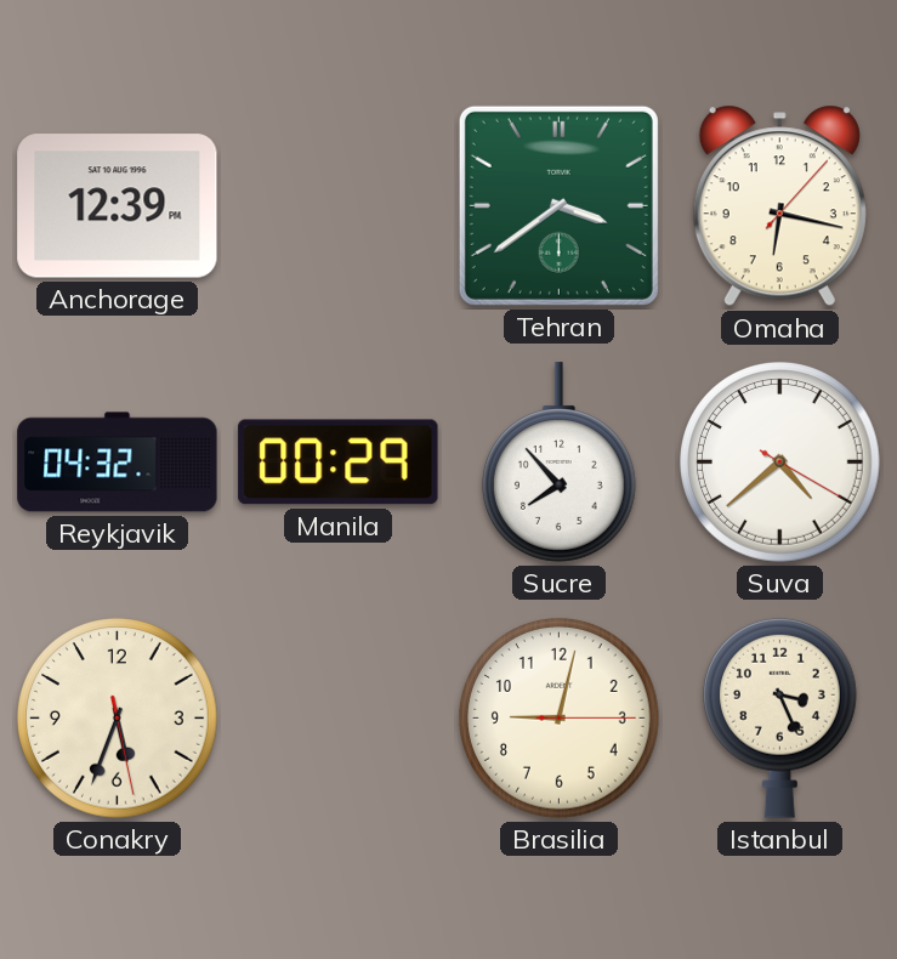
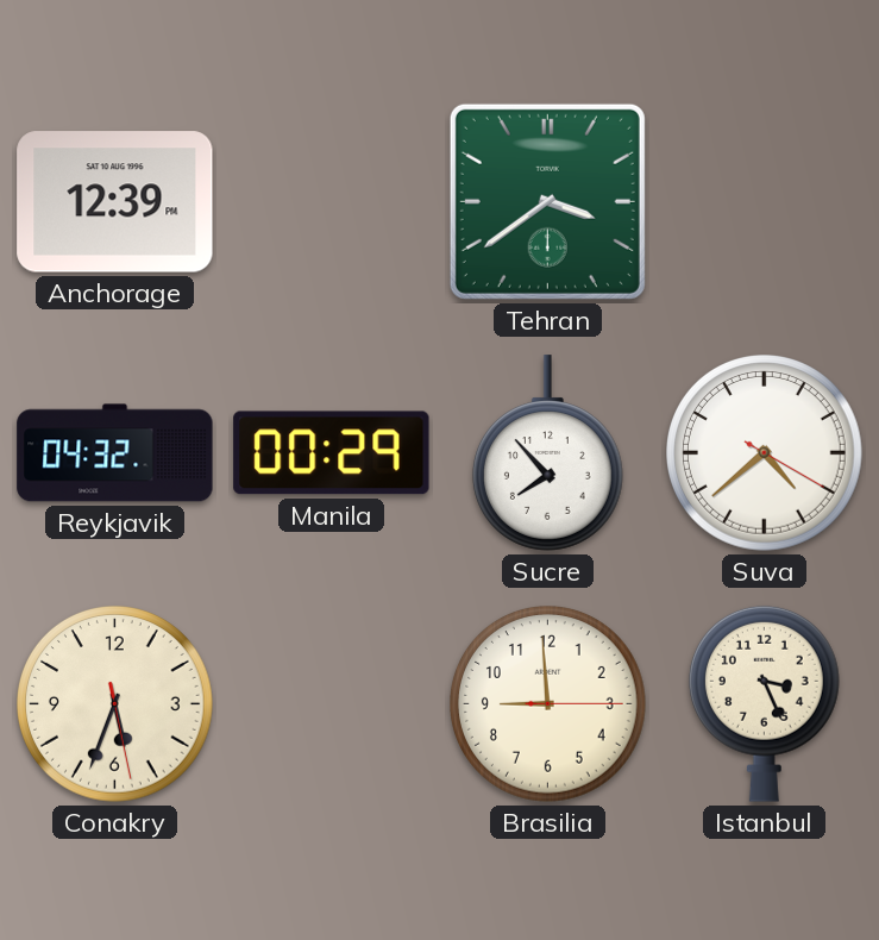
Omaha: 6:17 -> none (779, 206)
Brasilia: 9:02 -> 8:59 (548, 704)
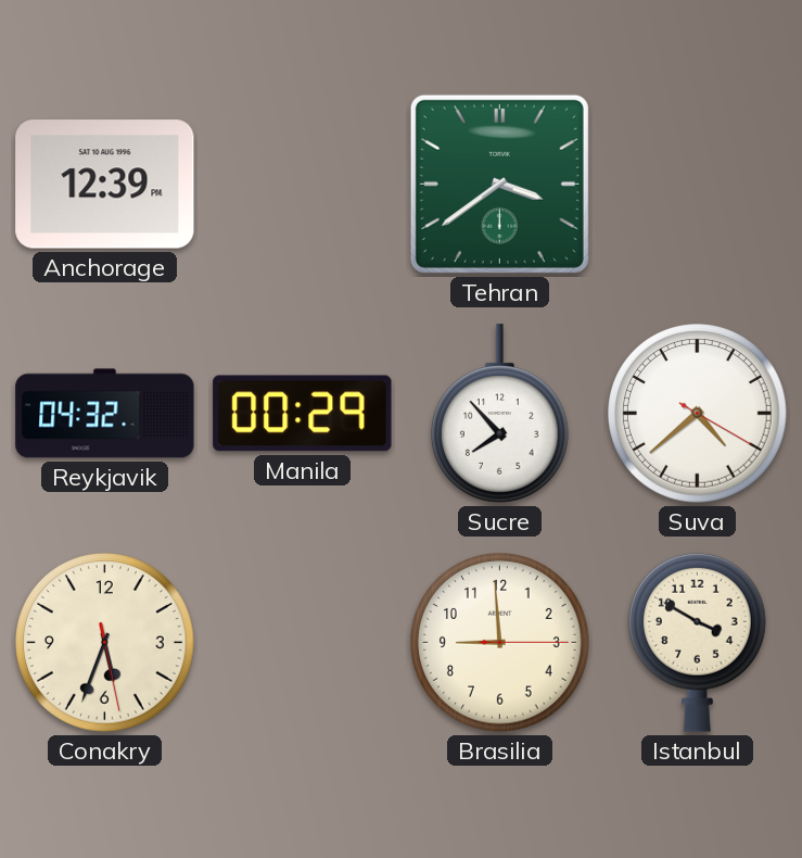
Istanbul: 3:26 -> 3:50 (697, 642)
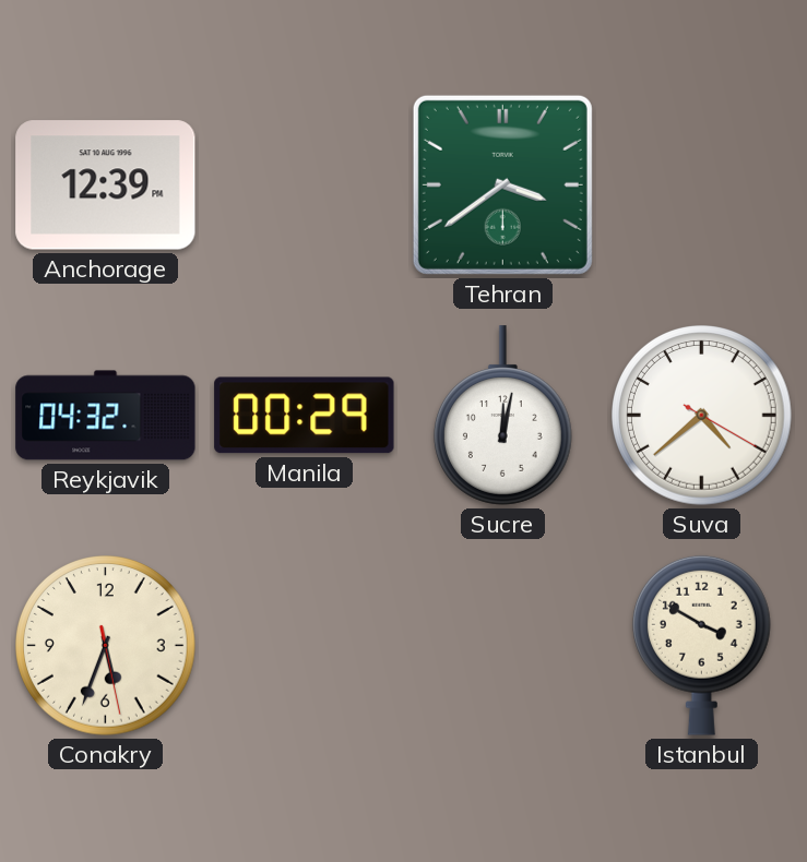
Sucre: 7:53 -> 12:02 (502, 416)
Brasilia: 8:59 -> none (500, 643)
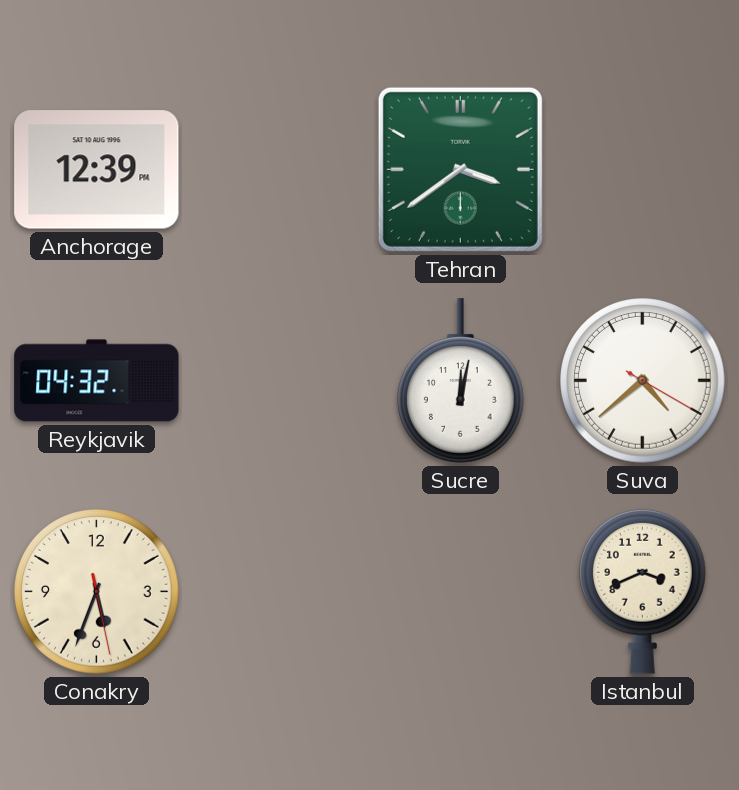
Manila: 00:29 -> none (305, 416)
Istanbul: 3:50 -> 3:41 (642, 591)
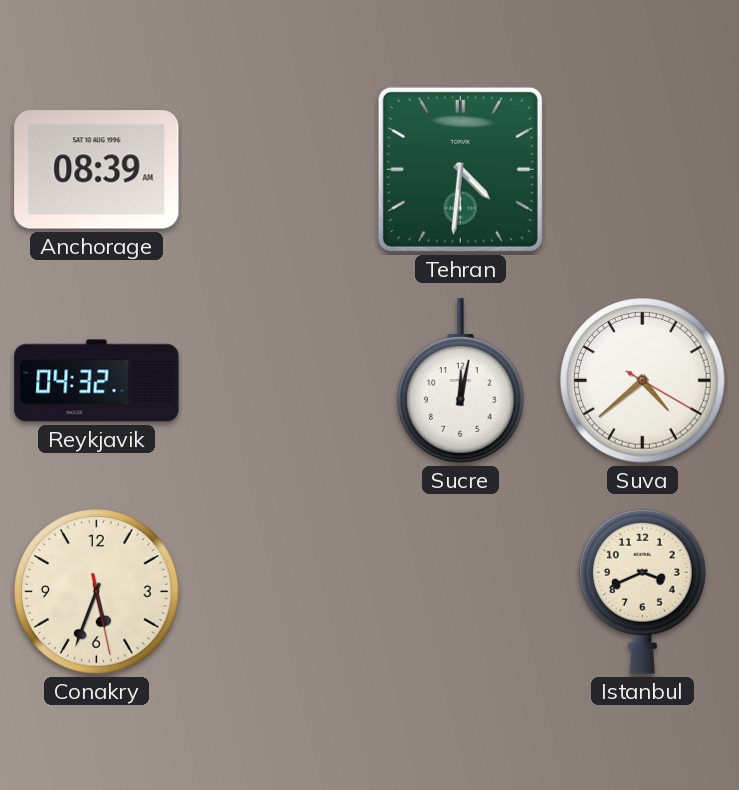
Anchorage: 12:39 -> 08:39 (97, 170)
Tehran: 3:39 -> 4:31 (460, 169)
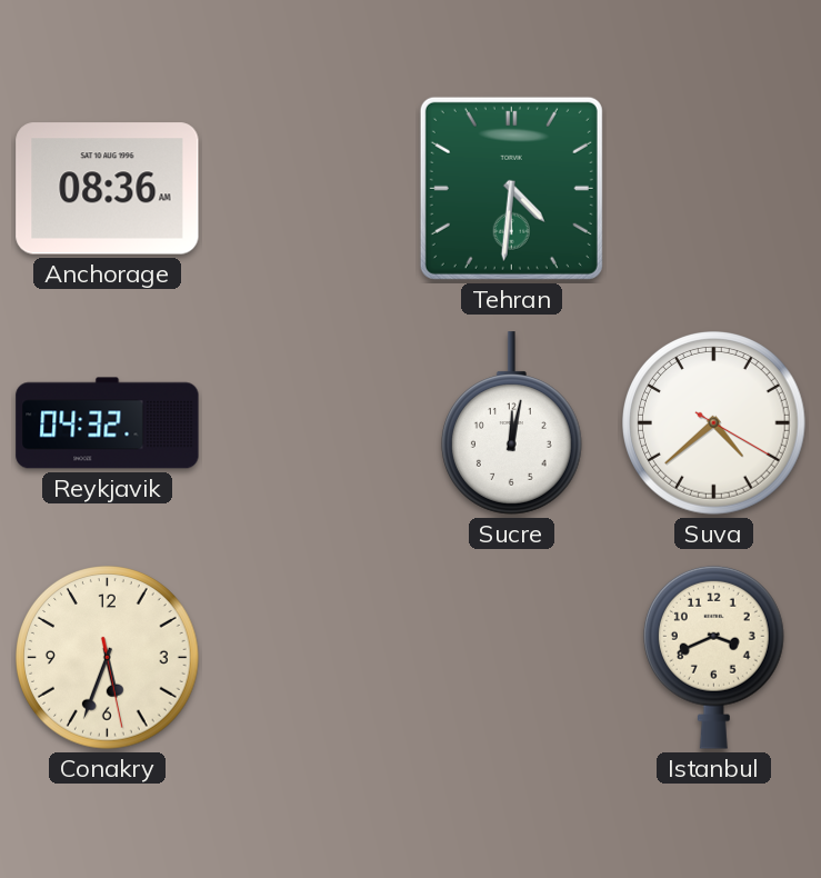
Anchorage: 08:39 -> 08:36 (108, 189)
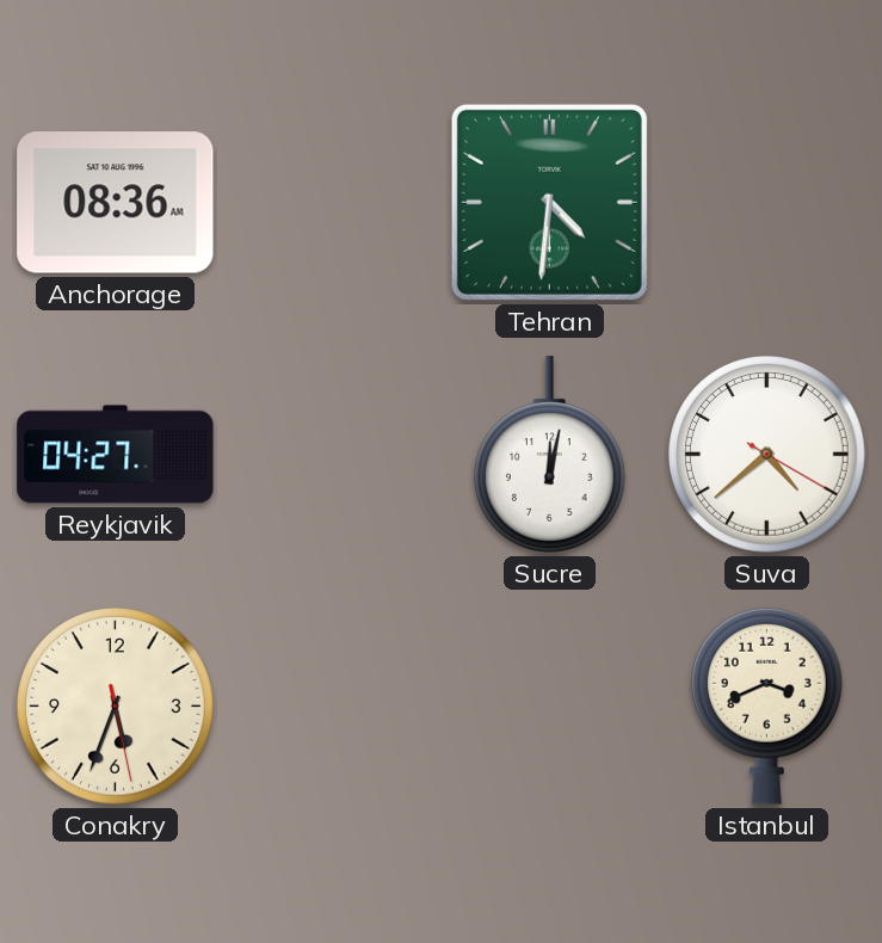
Reykjavik: 04:32 -> 04:27 (116, 455)
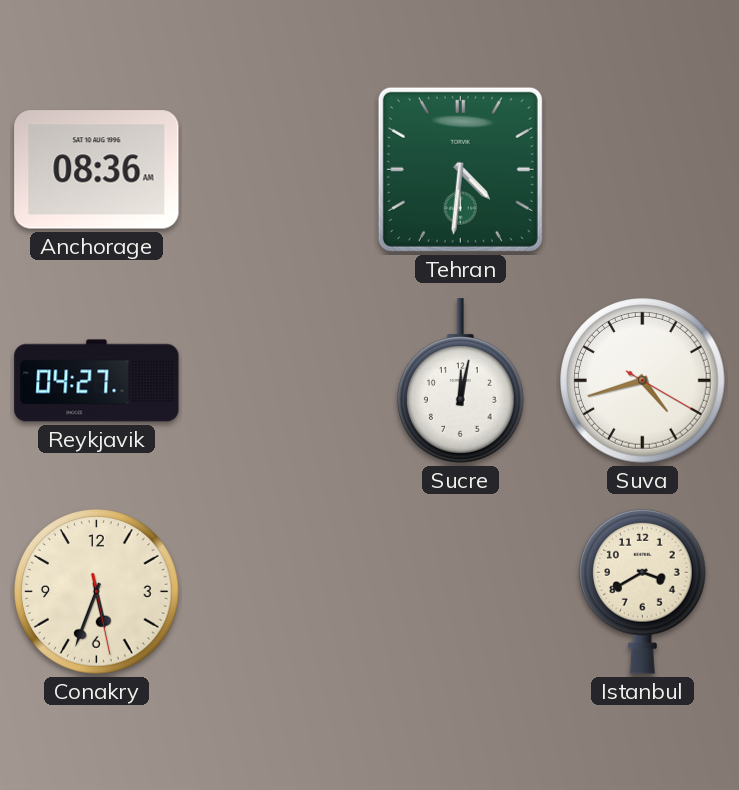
Suva: 4:38 -> 4:42 (643, 381)
Istanbul: 3:41 -> 3:40 (642, 591)
